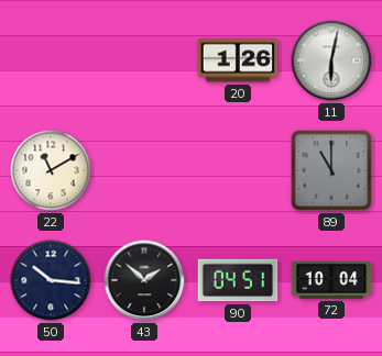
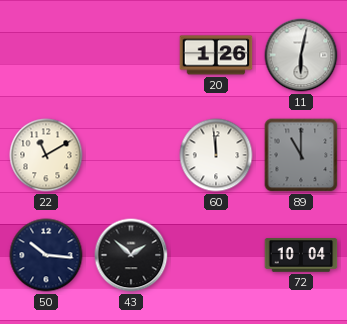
60: none -> 11:59 (216, 155)
90: 04:51 -> none (238, 280)
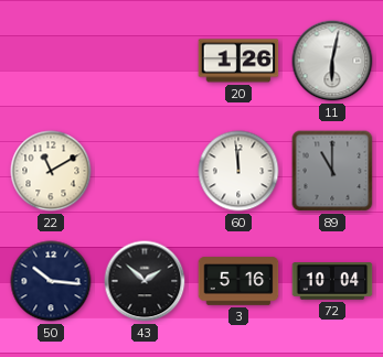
3: none -> 5:16 (238, 281)
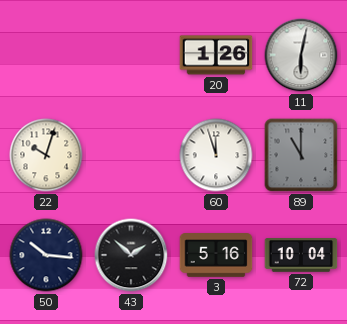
22: 11:10 -> 10:03 (46, 155)
60: 11:59 -> 11:57 (216, 155)
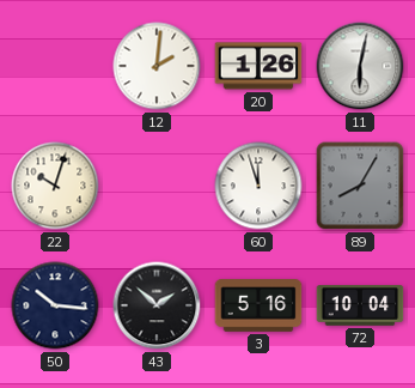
12: none -> 2:01 (157, 66)
89: 11:00 -> 8:05 (360, 186)
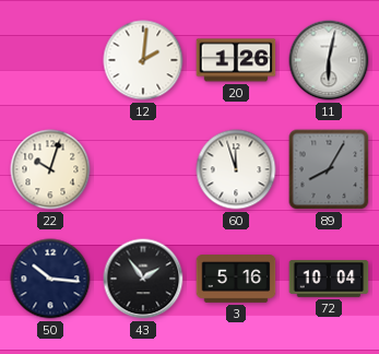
43: 1:52 -> 1:54 (143, 279)
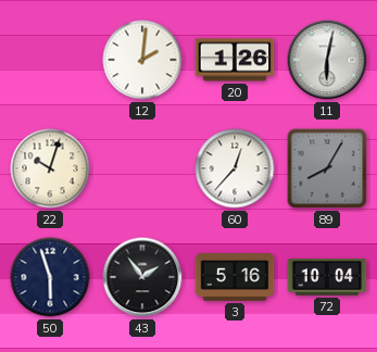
60: 11:57 -> 12:37 (235, 168)
50: 10:16 -> 5:57 (50, 277)
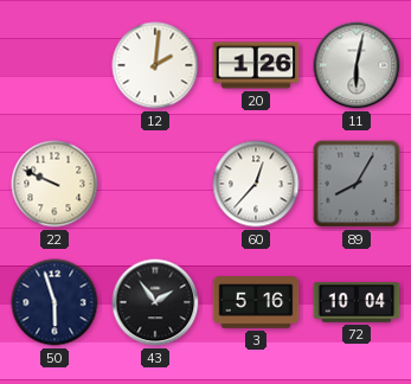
22: 10:03 -> 9:49 (54, 184)
